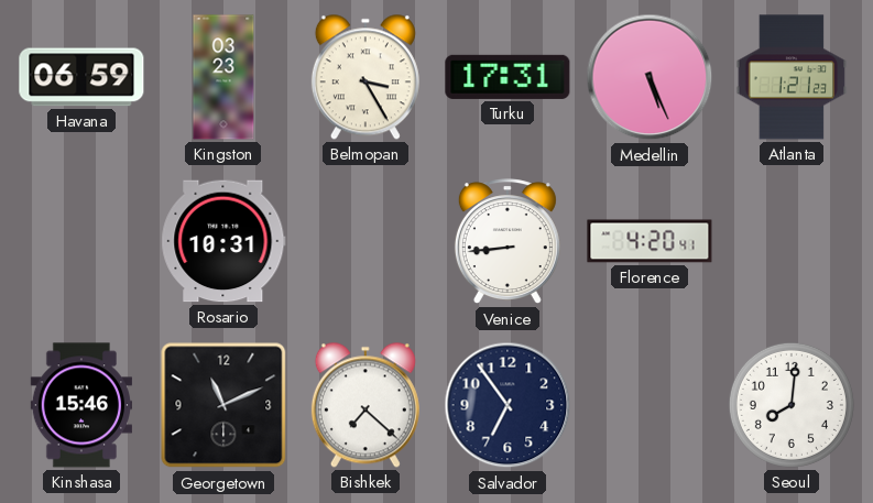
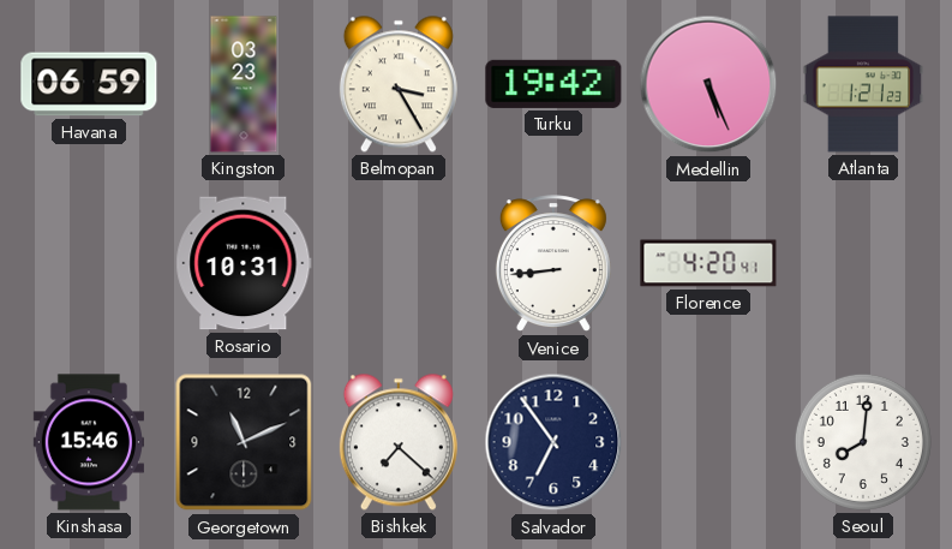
Turku: 17:31 -> 19:42 (553, 84)
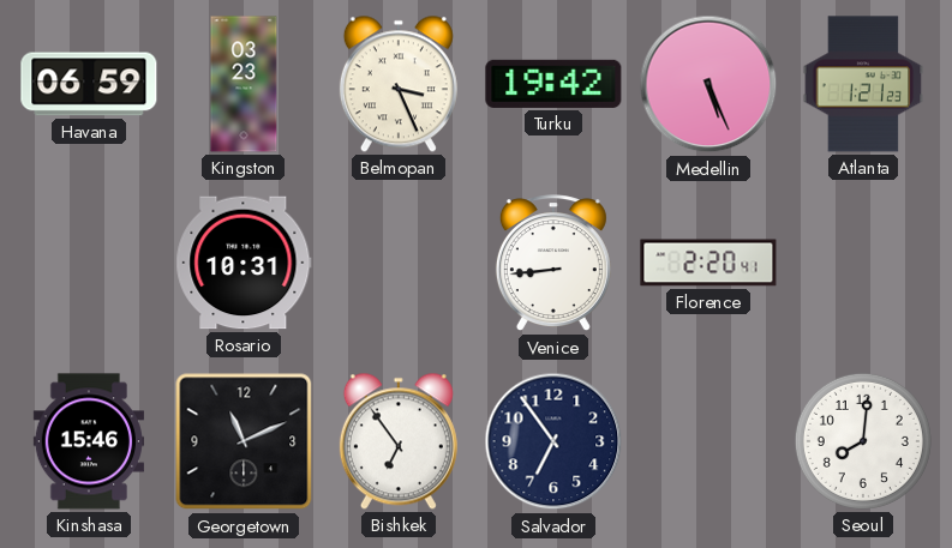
Belmopan: 3:25 -> 3:26 (399, 84)
Florence: 4:20 -> 2:20 (708, 263)
Bishkek: 7:22 -> 6:54 (399, 441)
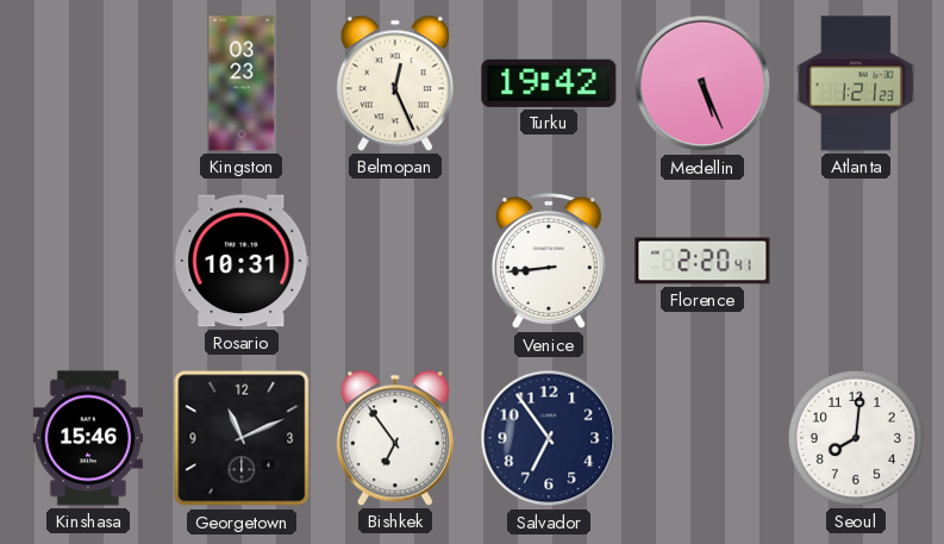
Havana: 06:59 -> none (89, 84)
Belmopan: 3:26 -> 12:26 (395, 83)
